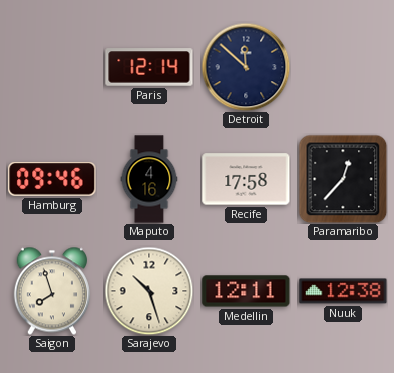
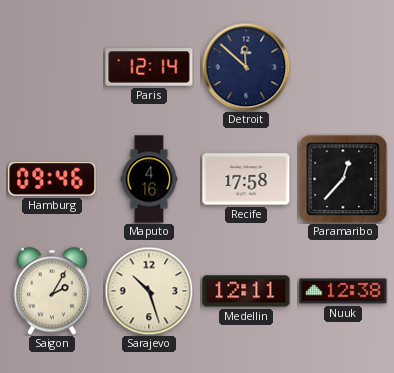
Saigon: 7:57 -> 2:05 (52, 291)
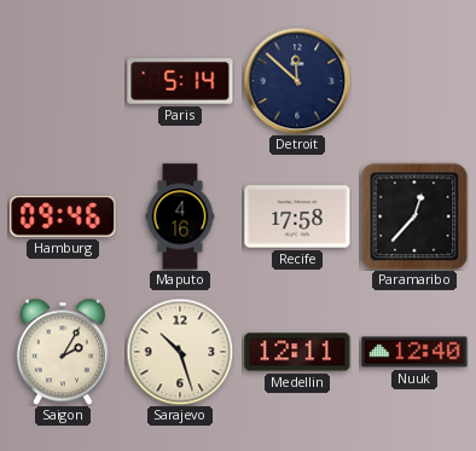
Paris: 12:14 -> 5:14 (180, 81)
Nuuk: 12:38 -> 12:40 (414, 352)
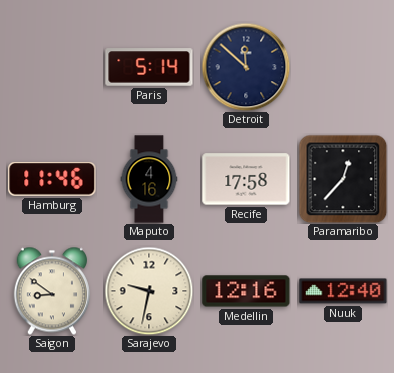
Hamburg: 09:46 -> 11:46 (52, 180)
Saigon: 2:05 -> 8:51 (52, 291)
Sarajevo: 10:27 -> 9:32 (149, 291)
Medellin: 12:11 -> 12:16 (246, 291)
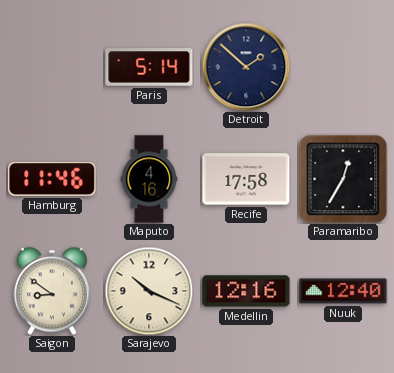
Detroit: 11:52 -> 1:52 (246, 67)
Paramaribo: 12:37 -> 12:35 (343, 179)
Sarajevo: 9:32 -> 10:19 (149, 291)
